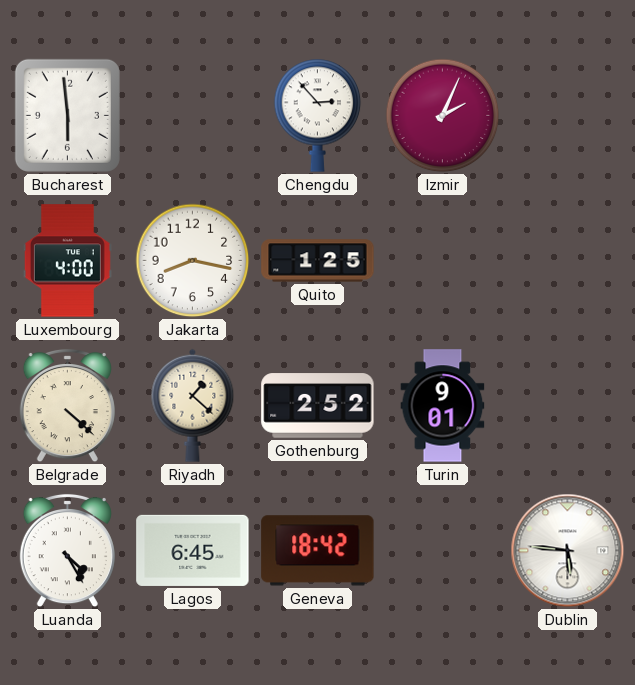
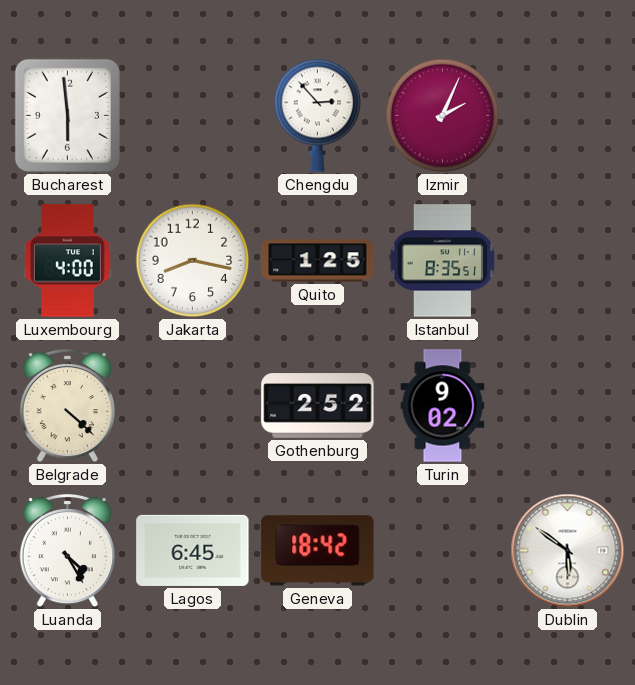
Istanbul: none -> 8:35 (443, 261)
Riyadh: 1:22 -> none (193, 405)
Turin: 9:01 -> 9:02 (443, 406)
Dublin: 5:46 -> 5:51 (568, 551)
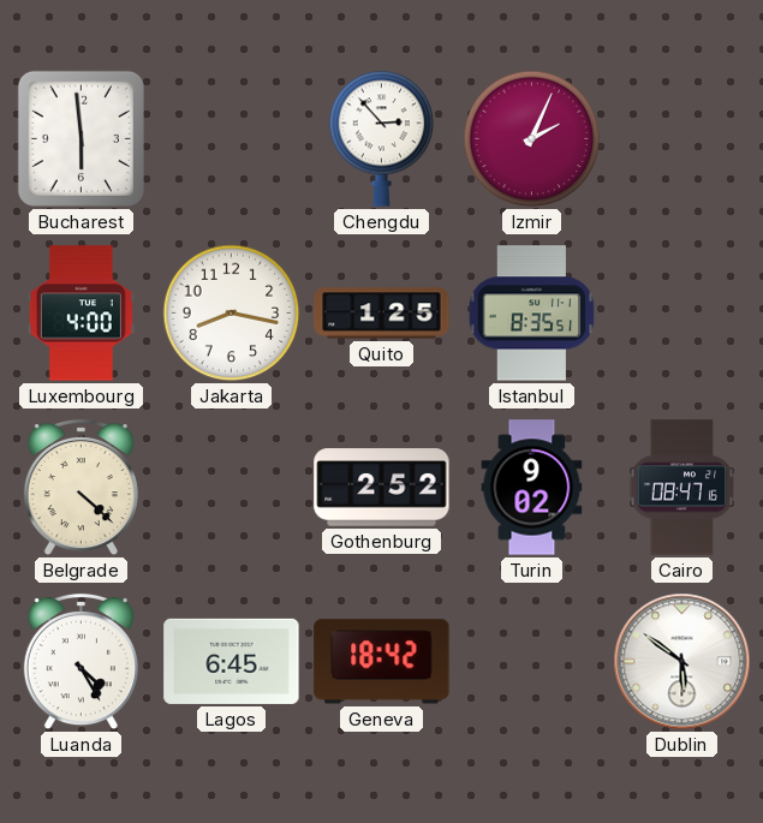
Cairo: none -> 08:47 (682, 488)
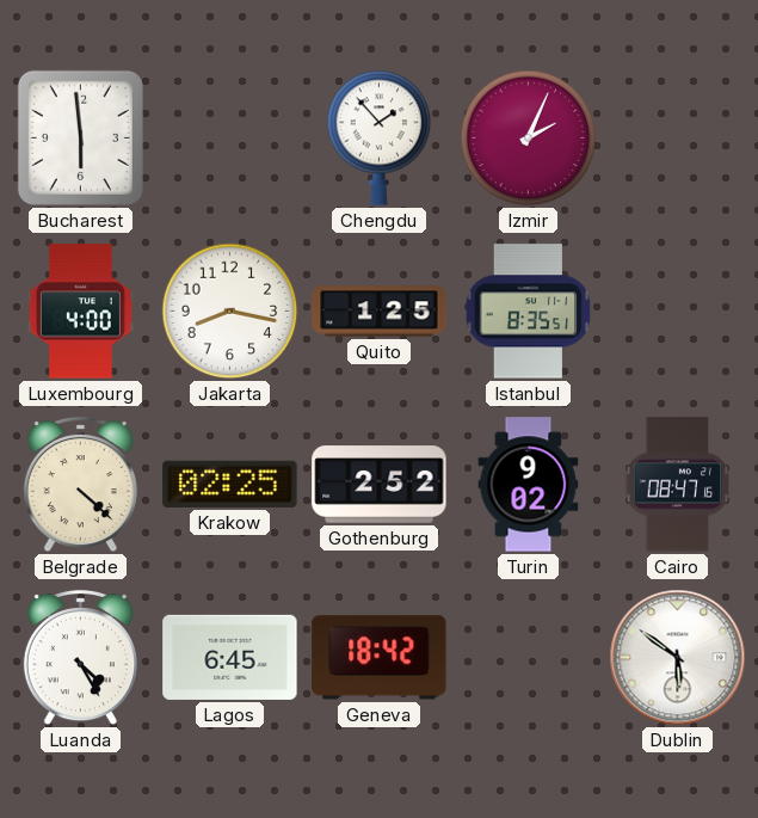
Chengdu: 2:53 -> 1:53 (380, 137)
Krakow: none -> 02:25 (230, 484)
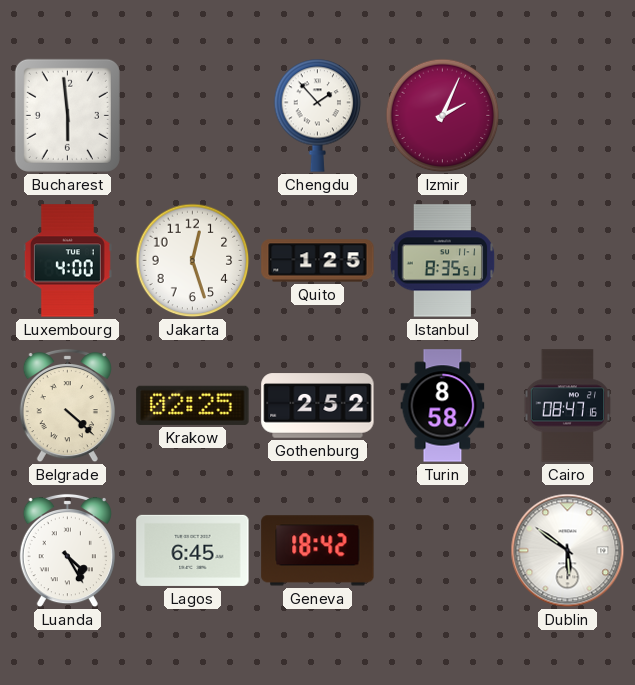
Jakarta: 8:17 -> 12:27 (193, 261)
Turin: 9:02 -> 8:58 (443, 406)
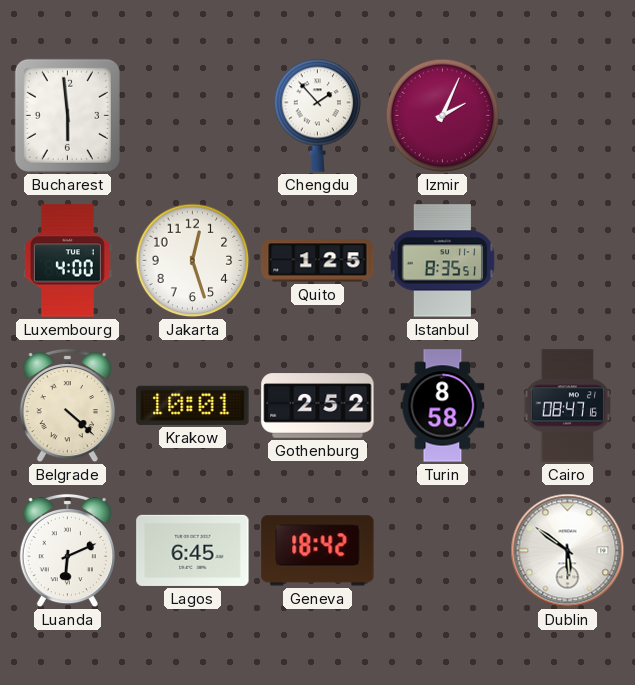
Krakow: 02:25 -> 10:01 (193, 405)
Luanda: 4:25 -> 6:11 (67, 551)
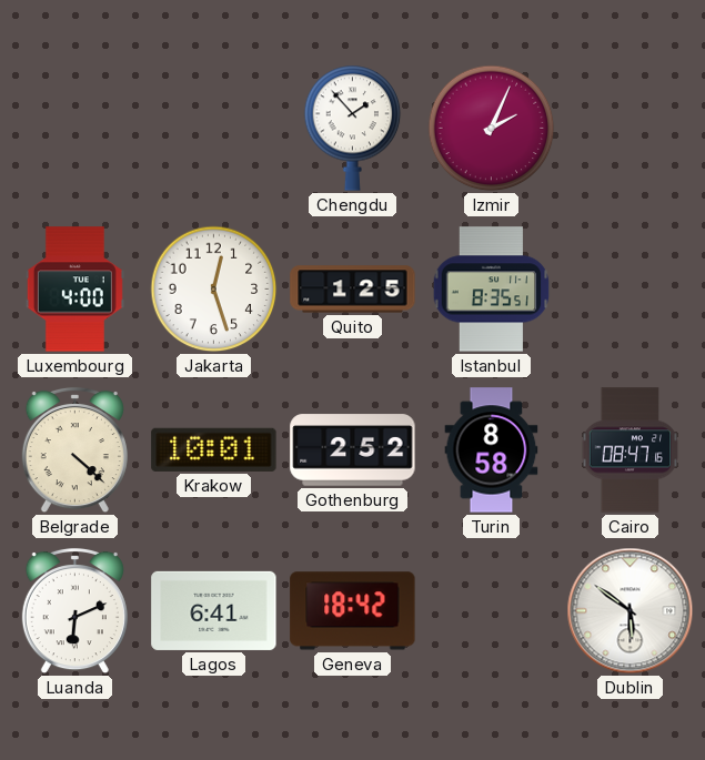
Bucharest: 5:59 -> none (67, 115)
Lagos: 6:45 -> 6:41 (214, 610)
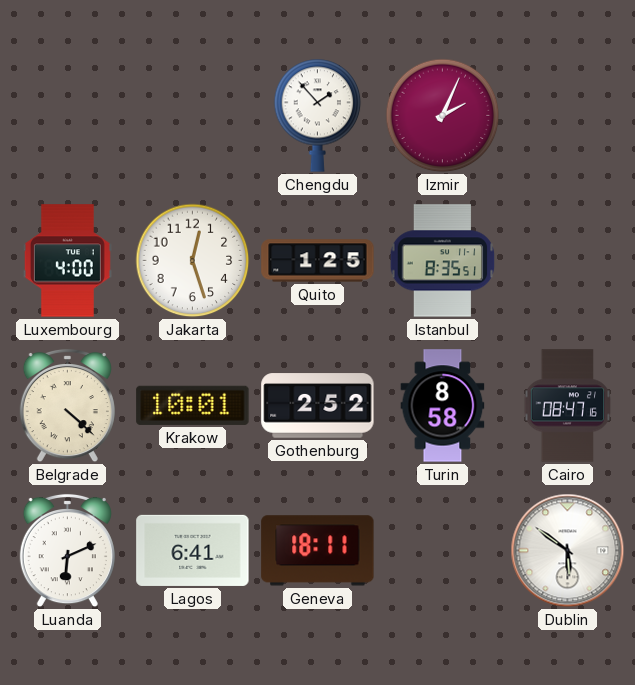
Geneva: 18:42 -> 18:11 (318, 551)
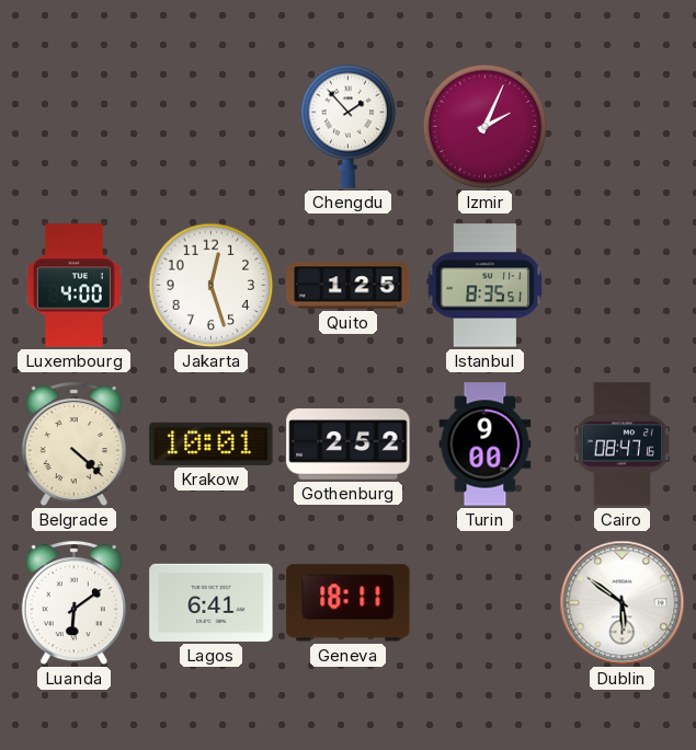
Turin: 8:58 -> 9:00 (486, 445)
Luanda: 6:11 -> 6:09 (73, 603)
